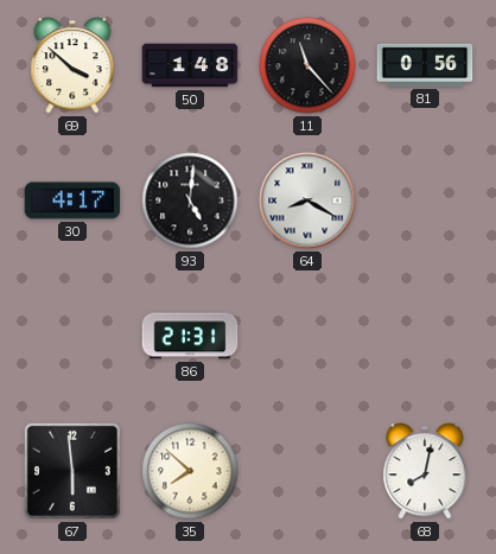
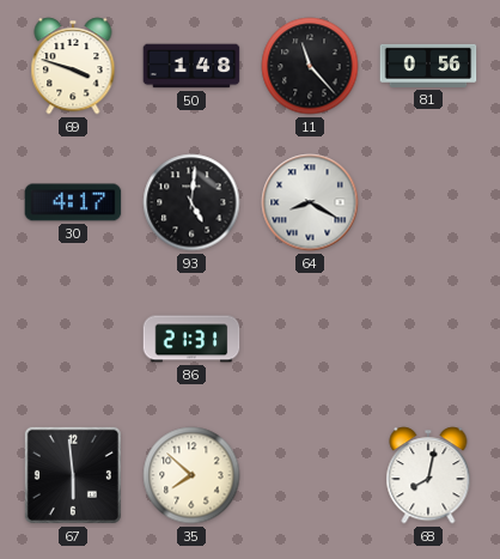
69: 3:52 -> 3:48 (73, 66)
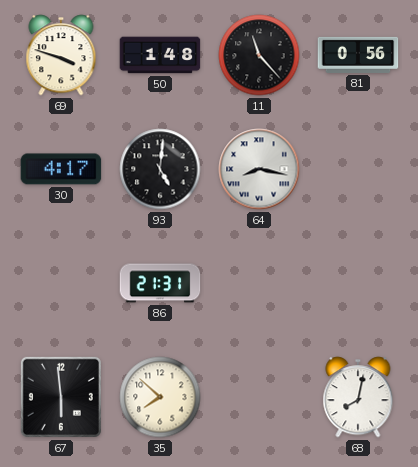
64: 8:20 -> 8:17 (259, 169)
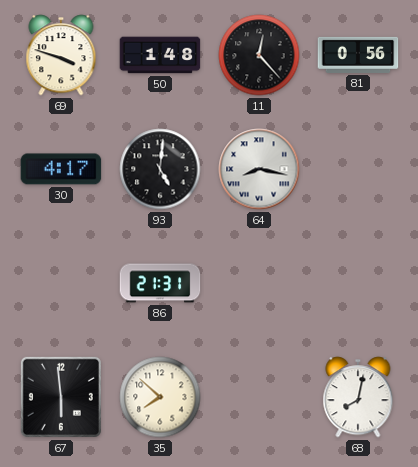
11: 11:23 -> 12:23 (259, 55)
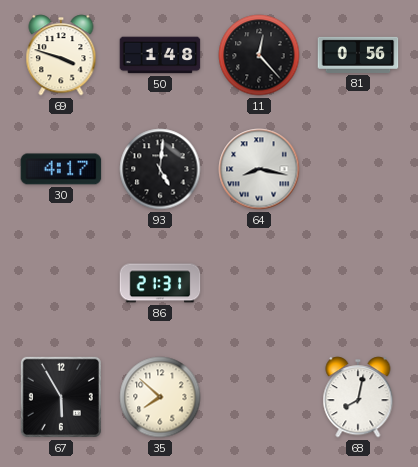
67: 5:59 -> 5:55 (61, 397)
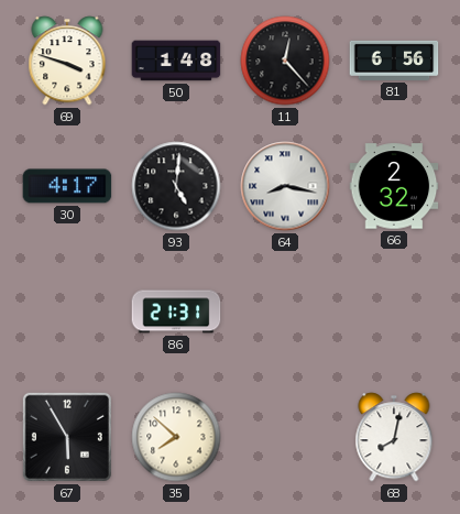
81: 0:56 -> 6:56 (394, 61)
66: none -> 2:32 (394, 186)
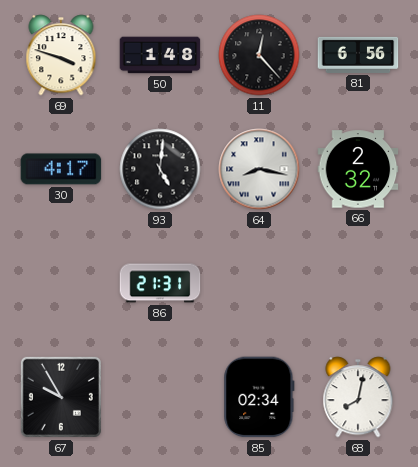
67: 5:55 -> 9:55 (61, 397)
35: 7:52 -> none (176, 437)
85: none -> 02:34 (259, 397)
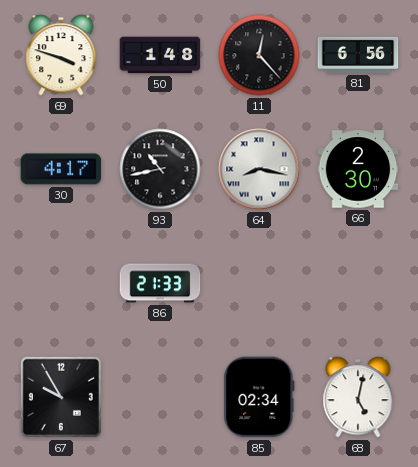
93: 5:01 -> 10:43 (160, 169)
66: 2:32 -> 2:30 (358, 169)
86: 21:31 -> 21:33 (160, 283)
68: 8:02 -> 5:02 (358, 397)
